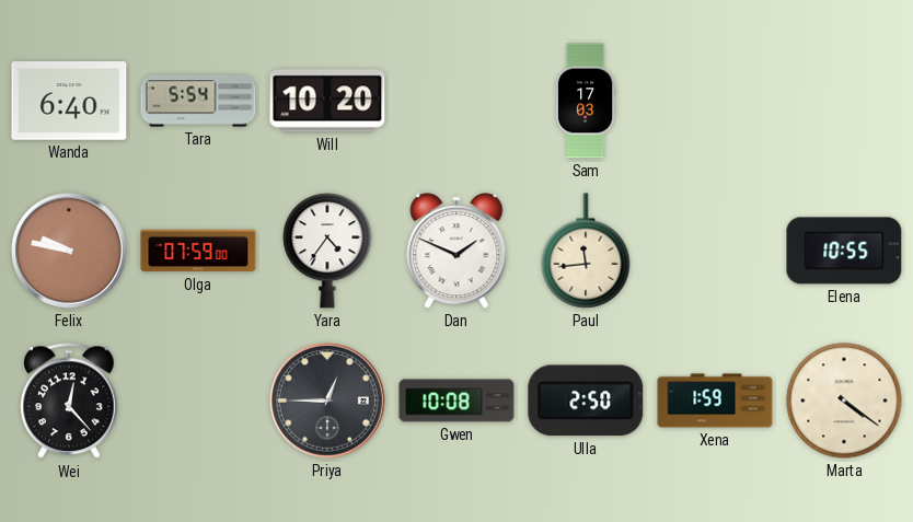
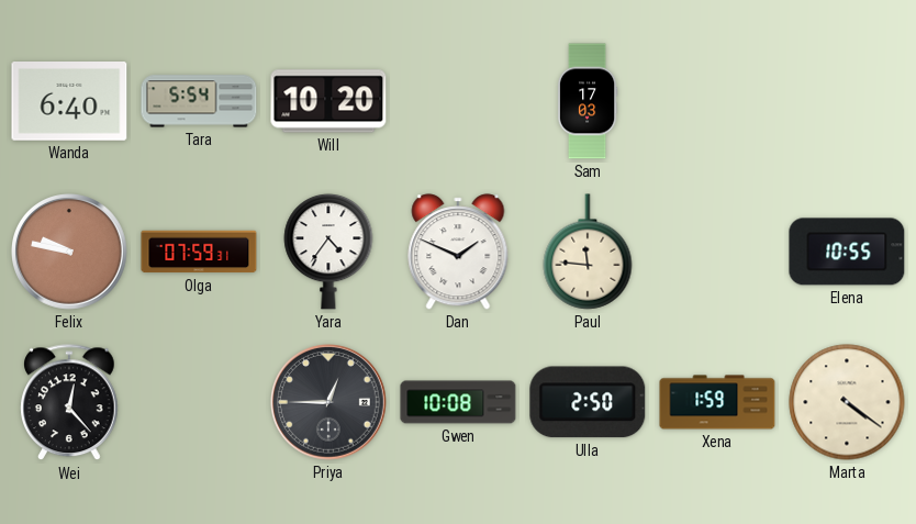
Olga: 07:59:00 -> 07:59:31 (199, 252)
Paul: 11:44 -> 11:46 (588, 252)
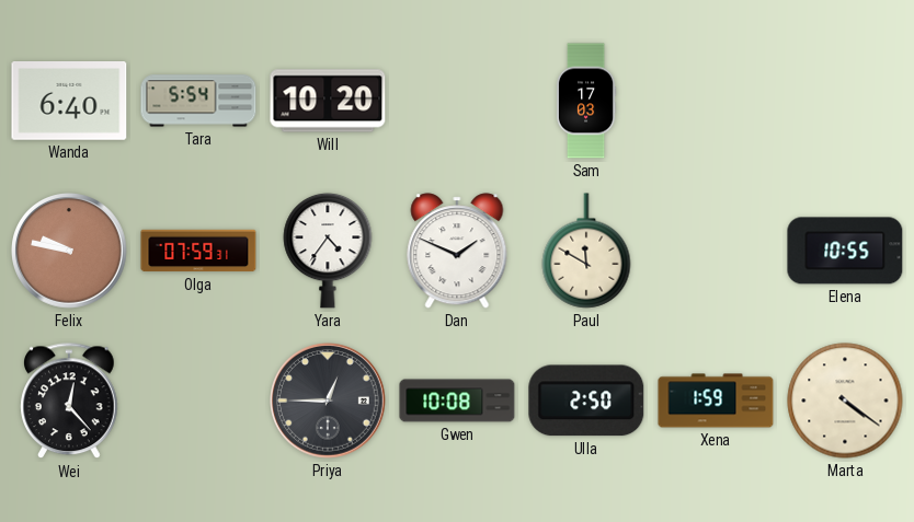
Paul: 11:46 -> 11:50 (586, 251)
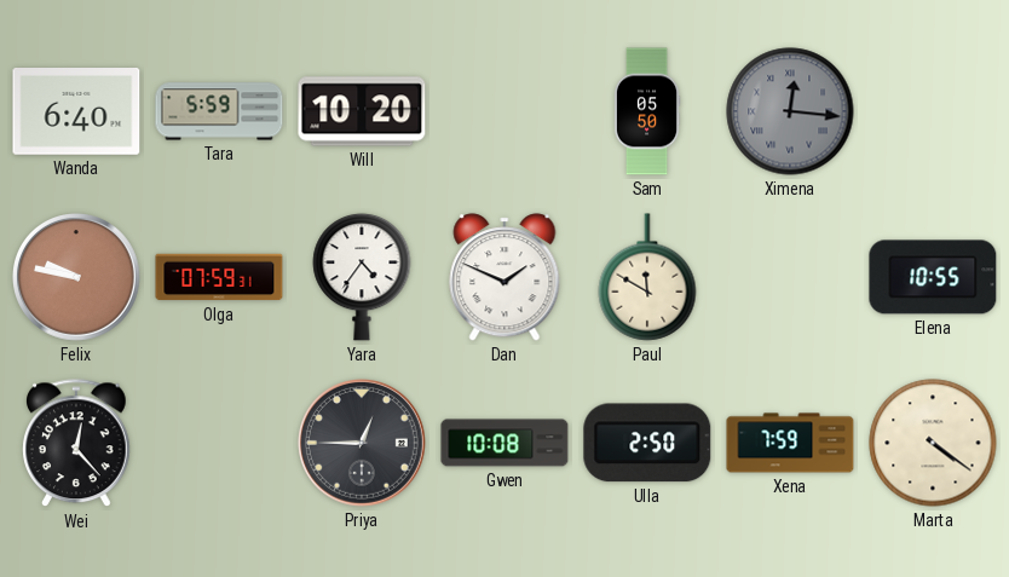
Tara: 5:54 -> 5:59 (219, 111)
Sam: 17:03 -> 05:50 (647, 111)
Ximena: none -> 12:16 (790, 111)
Xena: 1:59 -> 7:59 (790, 443)
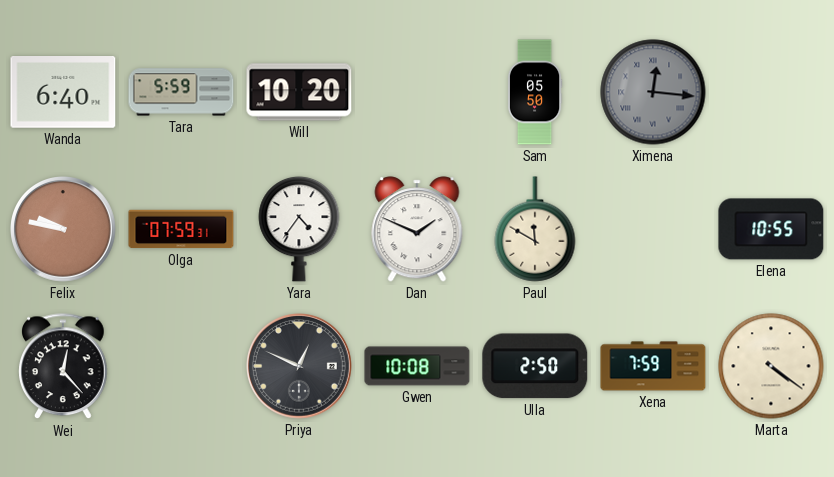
Priya: 12:45 -> 12:49 (300, 367)
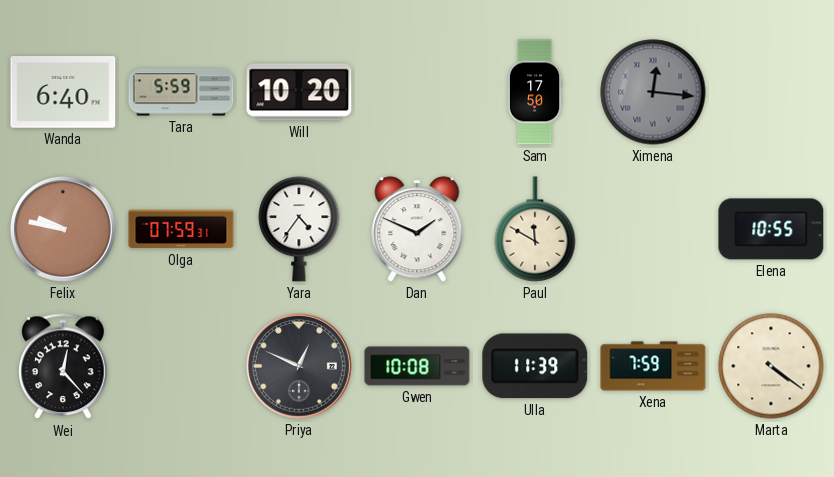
Sam: 05:50 -> 17:50 (535, 92)
Ulla: 2:50 -> 11:39 (535, 366)
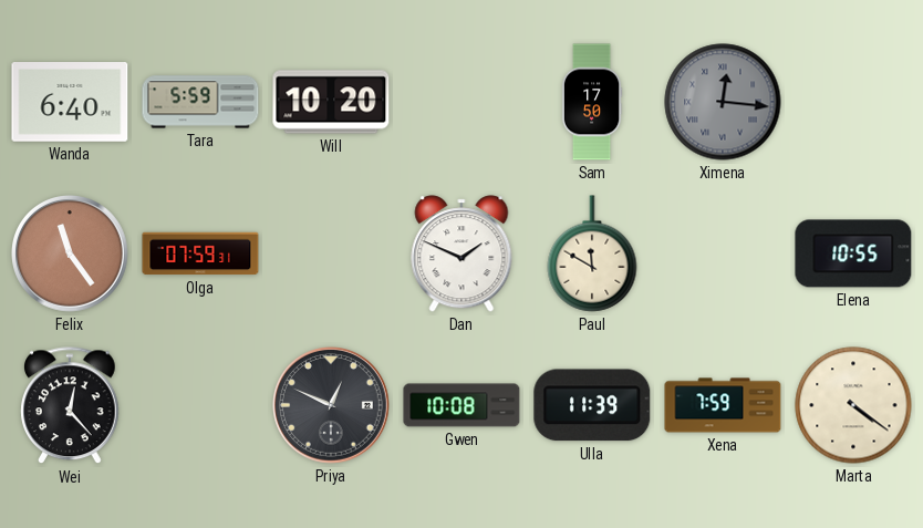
Felix: 9:47 -> 11:24 (71, 255)
Yara: 4:36 -> none (299, 229)
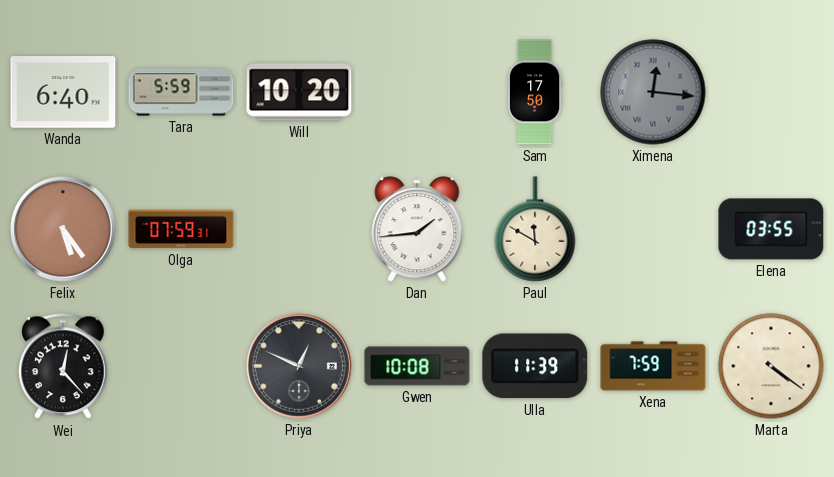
Felix: 11:24 -> 5:24 (64, 230)
Dan: 1:49 -> 1:44 (417, 229)
Elena: 10:55 -> 03:55 (771, 229)
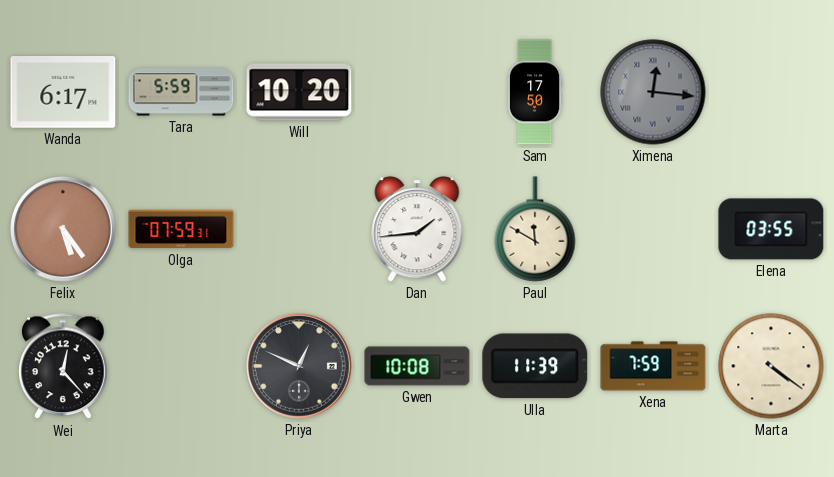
Wanda: 6:40 -> 6:17 (63, 93)
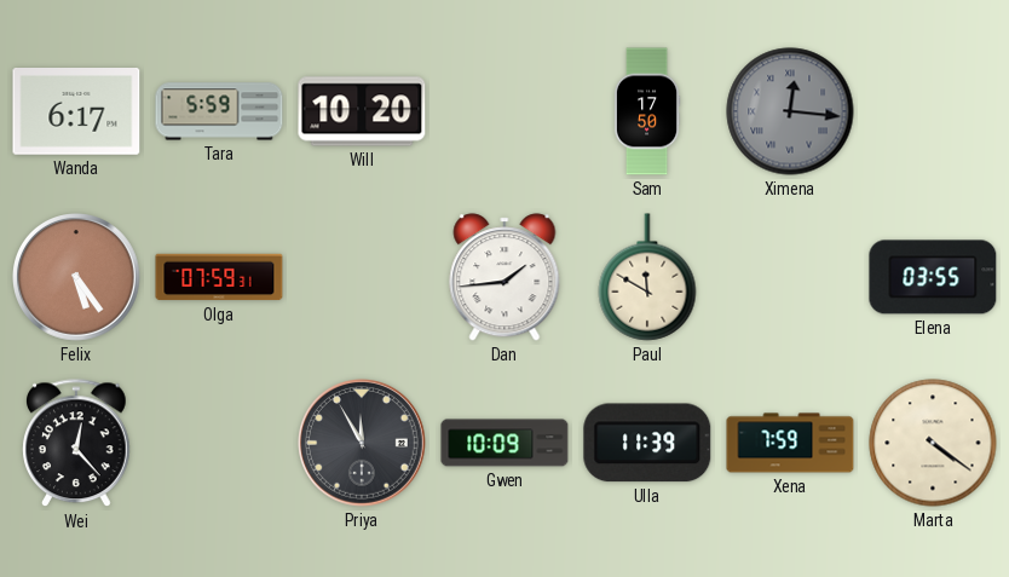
Priya: 12:49 -> 11:55 (363, 444)
Gwen: 10:08 -> 10:09 (504, 443)
